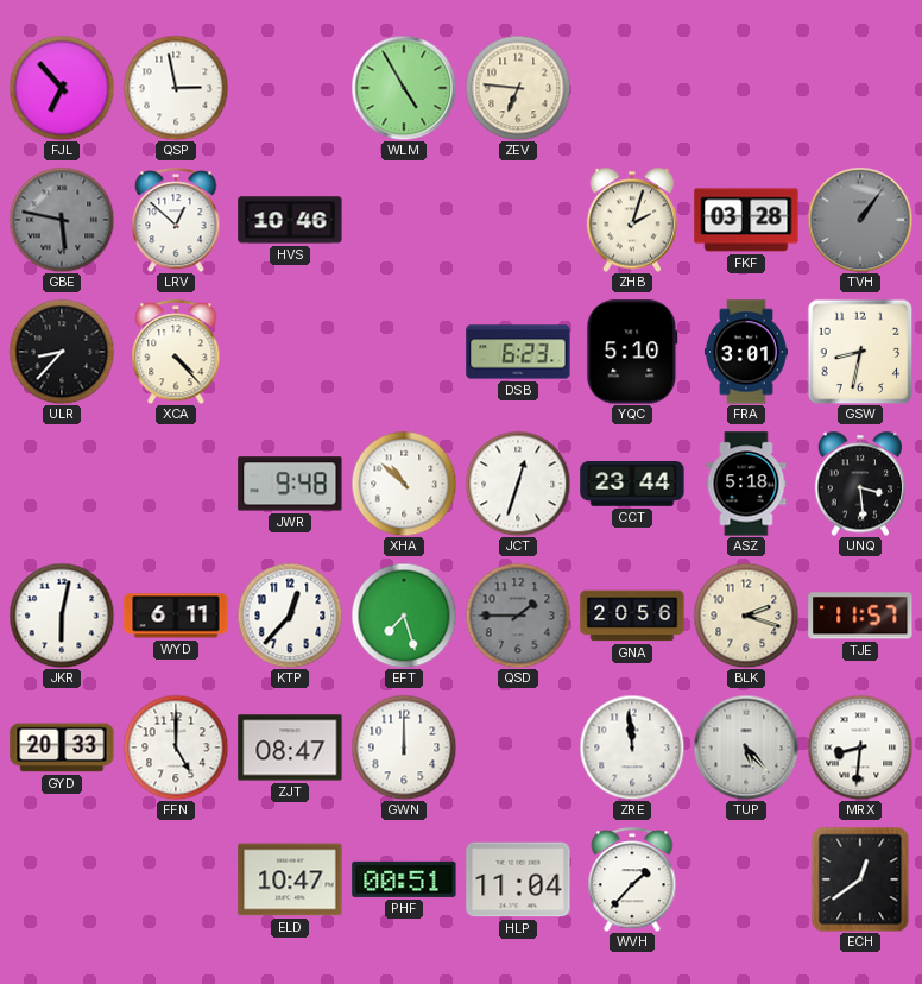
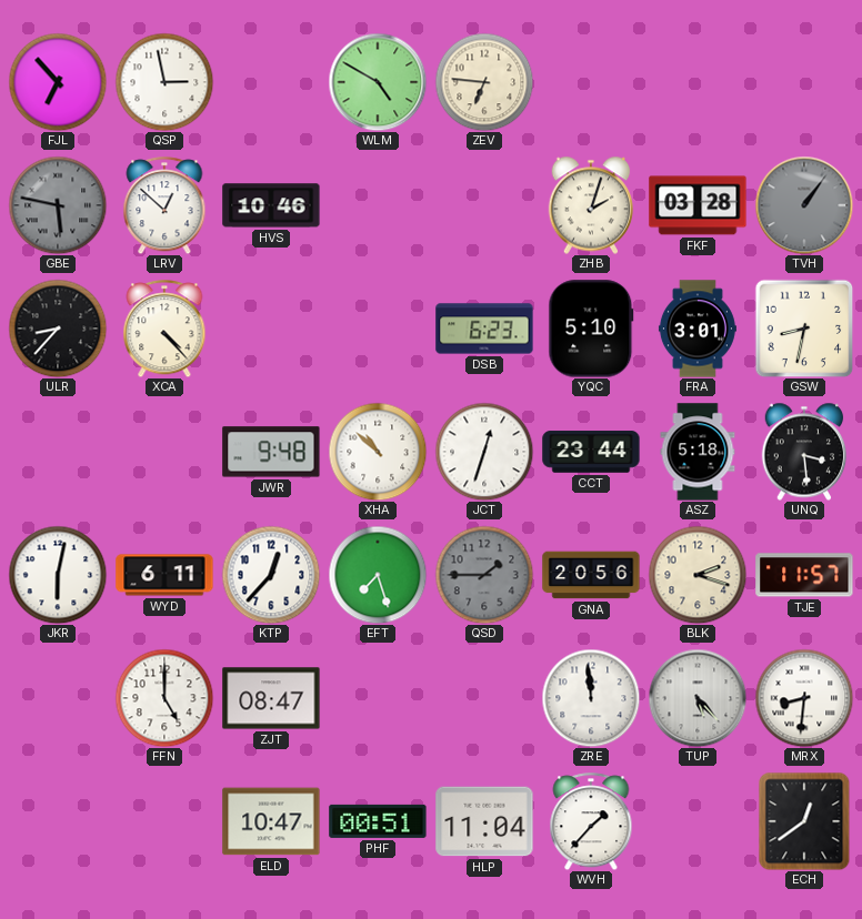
WLM: 4:55 -> 4:50 (378, 82)
GYD: 20:33 -> none (62, 748)
GWN: 12:00 -> none (404, 748)
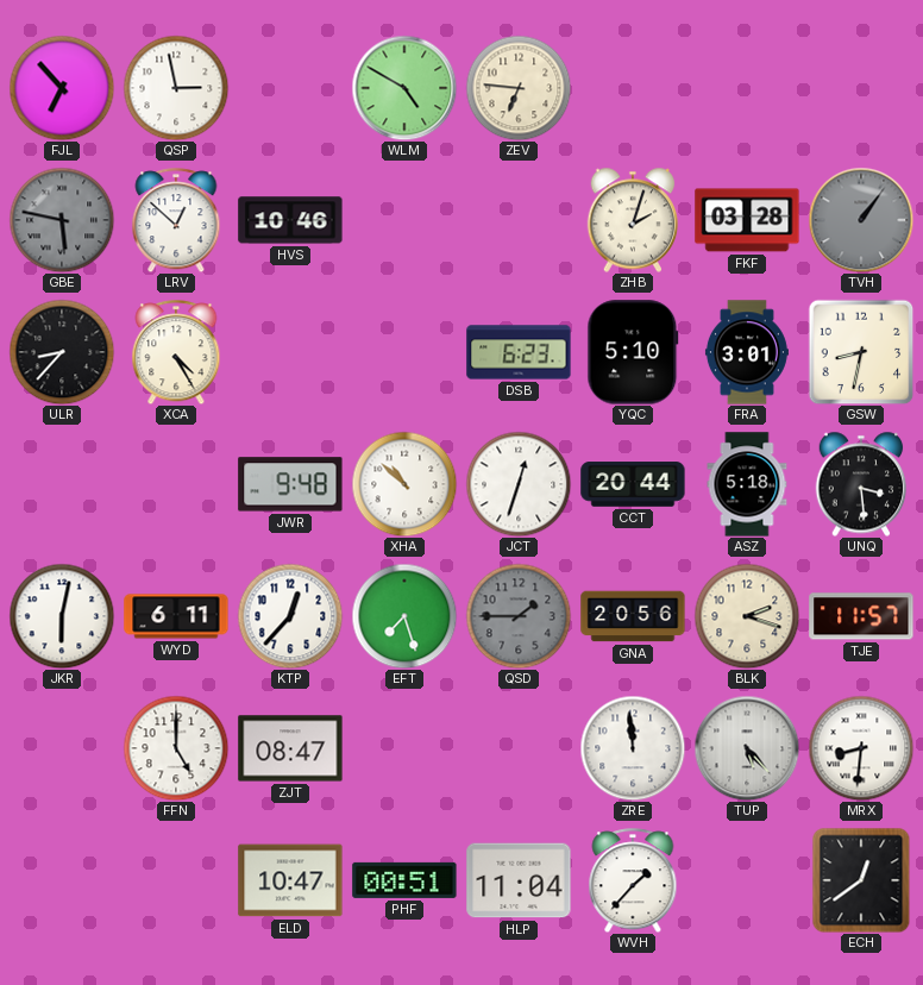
XCA: 4:23 -> 4:25 (176, 352)
CCT: 23:44 -> 20:44 (633, 484)
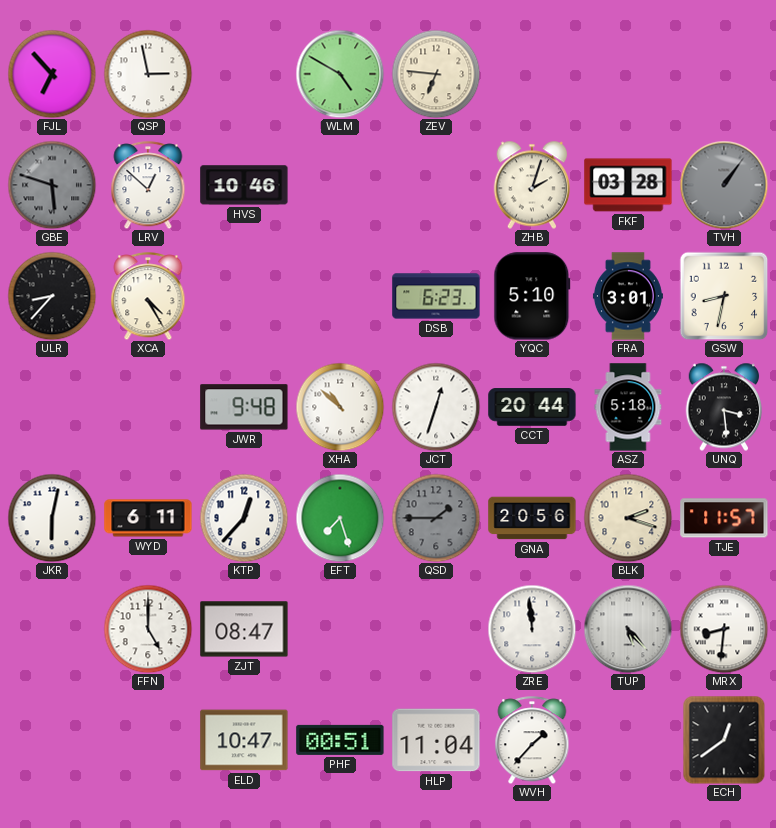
GBE: 5:47 -> 5:48 (52, 185)
